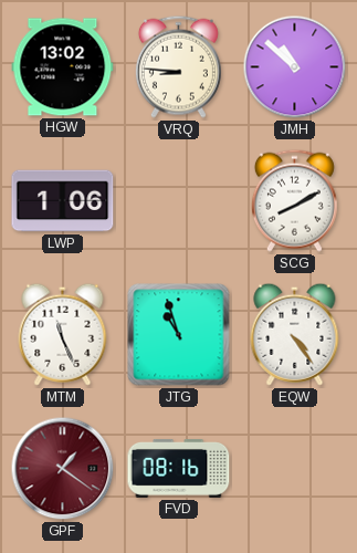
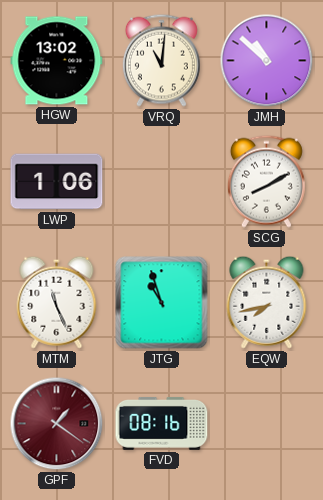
VRQ: 8:46 -> 11:01 (161, 60)
EQW: 4:24 -> 7:43 (267, 302)
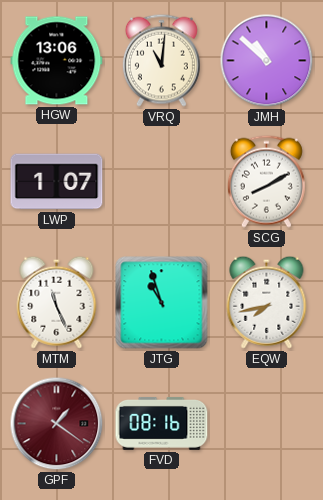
HGW: 13:02 -> 13:06 (57, 61)
LWP: 1:06 -> 1:07 (57, 182)
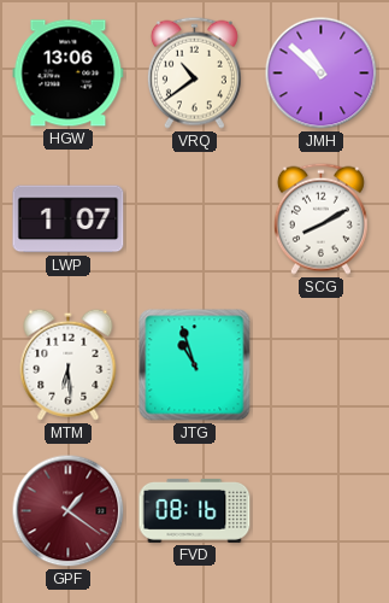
VRQ: 11:01 -> 10:39 (194, 72)
MTM: 11:26 -> 6:29 (69, 364)
EQW: 7:43 -> none (267, 302)
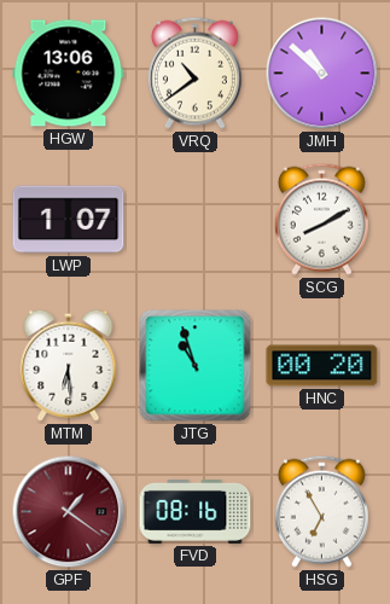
HNC: none -> 00:20 (322, 366)
HSG: none -> 6:55 (321, 511)
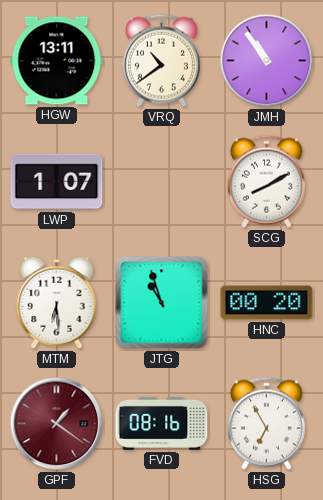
HGW: 13:06 -> 13:11 (57, 61)
JMH: 10:52 -> 10:54 (267, 61)
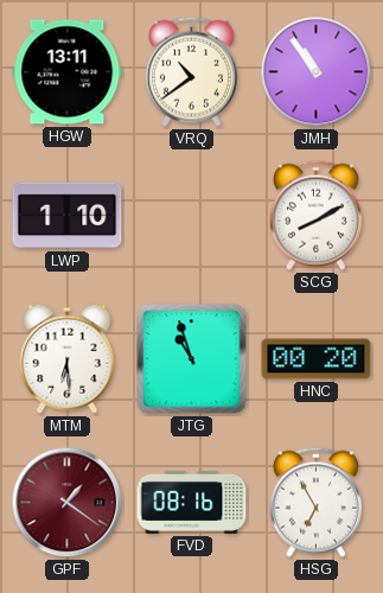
LWP: 1:07 -> 1:10 (68, 216)
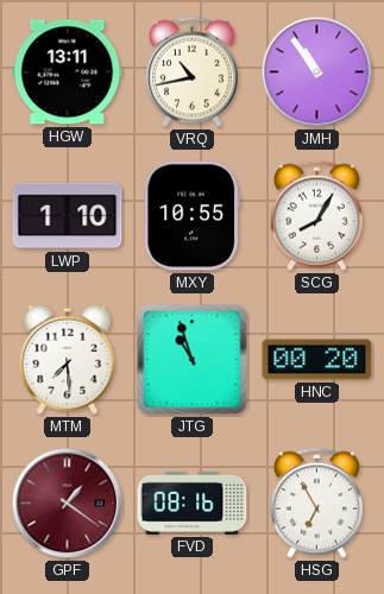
VRQ: 10:39 -> 10:43 (191, 71)
MXY: none -> 10:55 (191, 216)
SCG: 8:10 -> 8:05 (316, 215)
MTM: 6:29 -> 7:29 (68, 359)
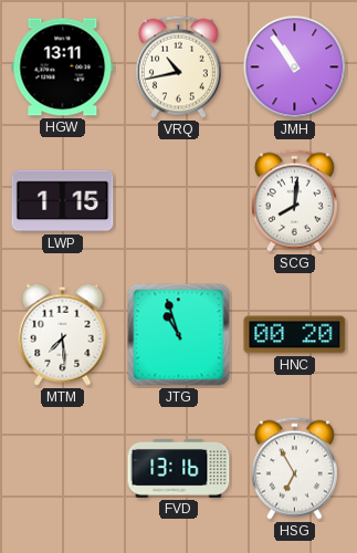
LWP: 1:10 -> 1:15 (63, 201)
MXY: 10:55 -> none (191, 216)
SCG: 8:05 -> 8:01 (294, 200)
GPF: 1:21 -> none (68, 504)
FVD: 08:16 -> 13:16 (179, 468)
